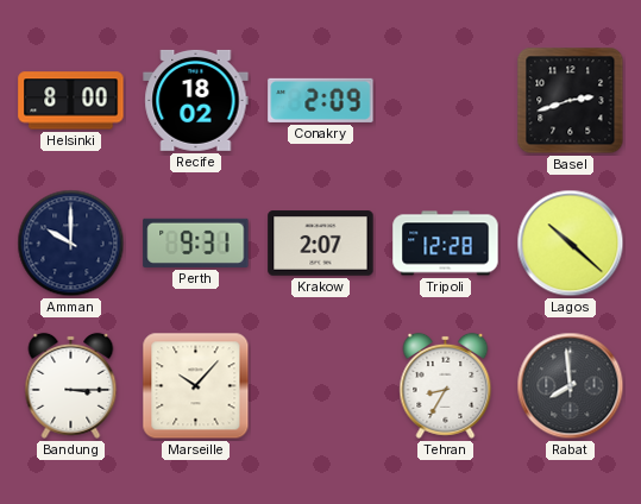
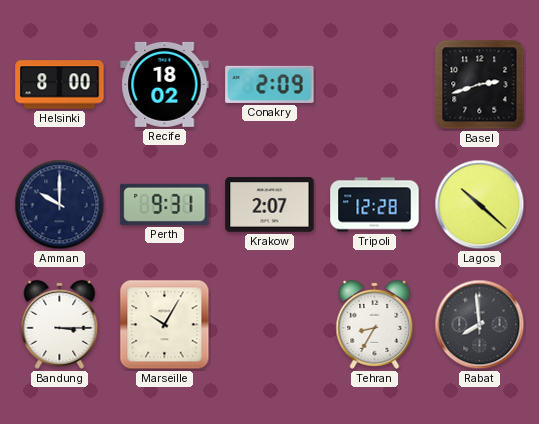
Marseille: 10:07 -> 10:05 (165, 325)
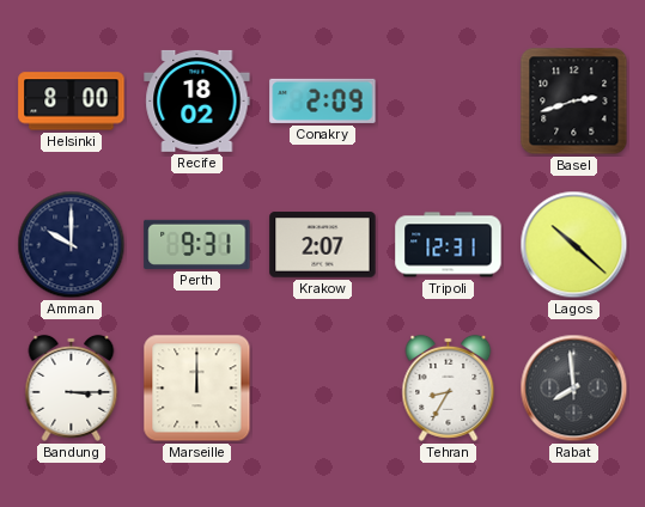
Tripoli: 12:28 -> 12:31 (449, 245)
Marseille: 10:05 -> 12:00 (197, 389)
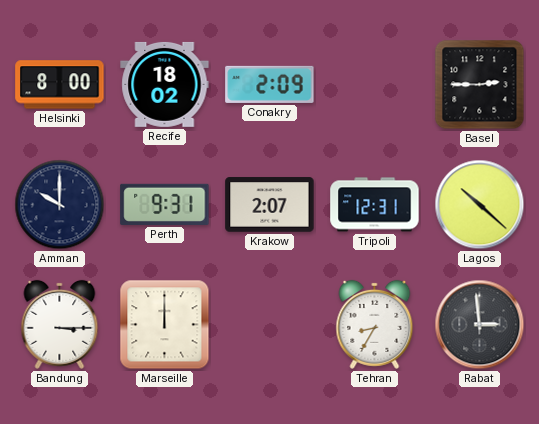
Basel: 2:42 -> 2:45 (480, 85)
Rabat: 7:59 -> 2:59 (480, 325)
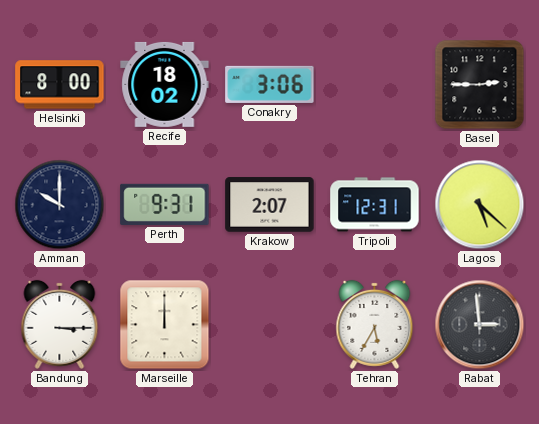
Conakry: 2:09 -> 3:06 (270, 84)
Lagos: 10:22 -> 5:22 (480, 205)
Tehran: 8:35 -> 5:35 (375, 324)
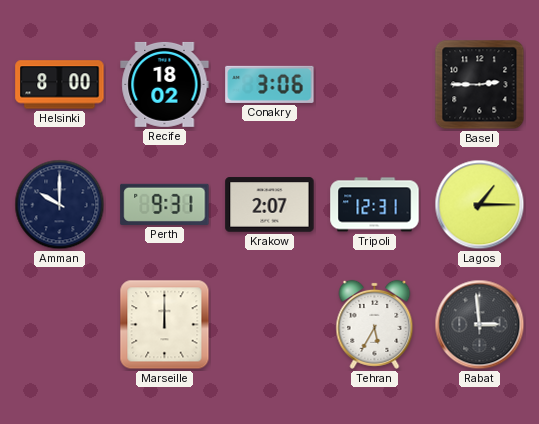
Lagos: 5:22 -> 1:15 (480, 205)
Bandung: 3:15 -> none (60, 324)
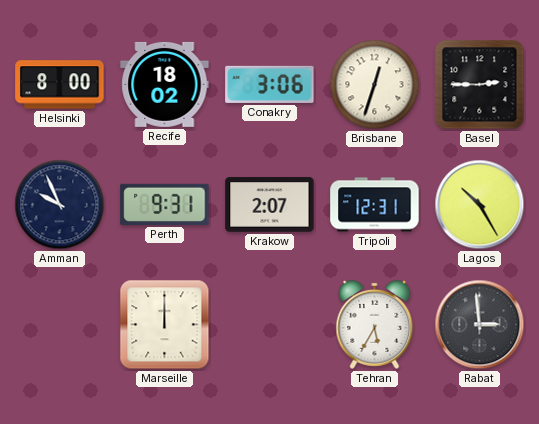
Brisbane: none -> 12:33 (375, 85)
Amman: 10:00 -> 9:56 (60, 205)
Lagos: 1:15 -> 10:25 (480, 205)
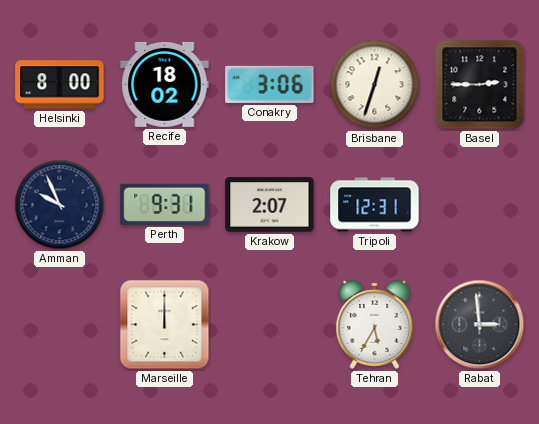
Lagos: 10:25 -> none (480, 205)
